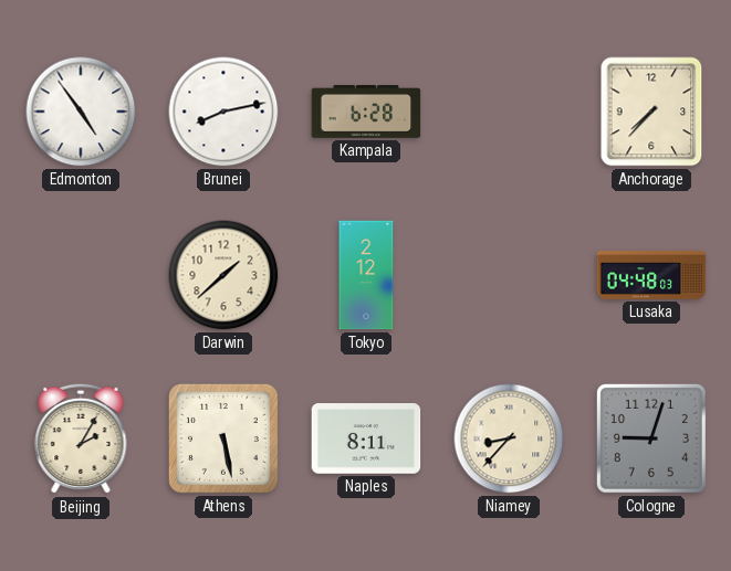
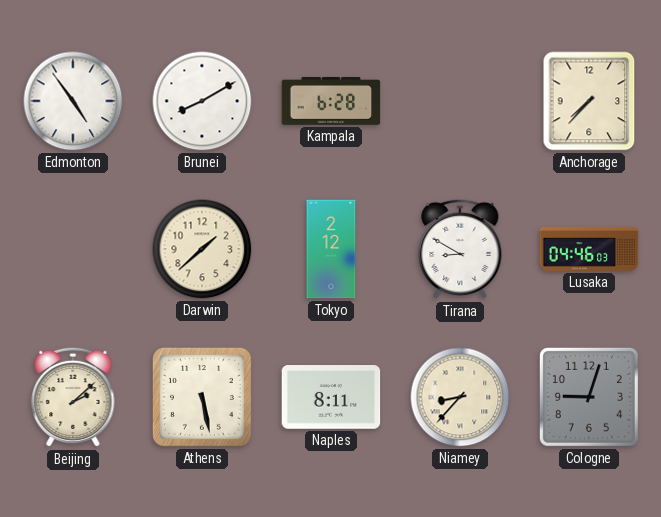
Brunei: 8:13 -> 8:10 (202, 101)
Tirana: none -> 8:50 (460, 249)
Lusaka: 04:48 -> 04:46 (589, 249)
Beijing: 2:05 -> 2:08 (73, 397)
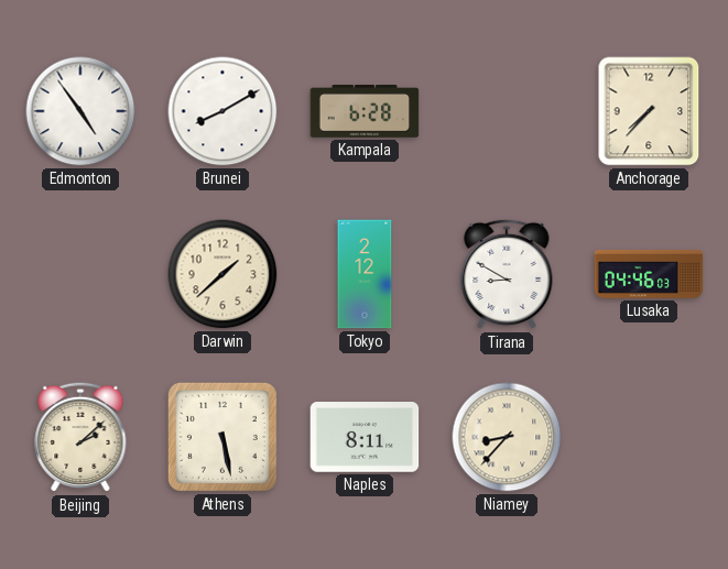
Cologne: 9:03 -> none (589, 397)
